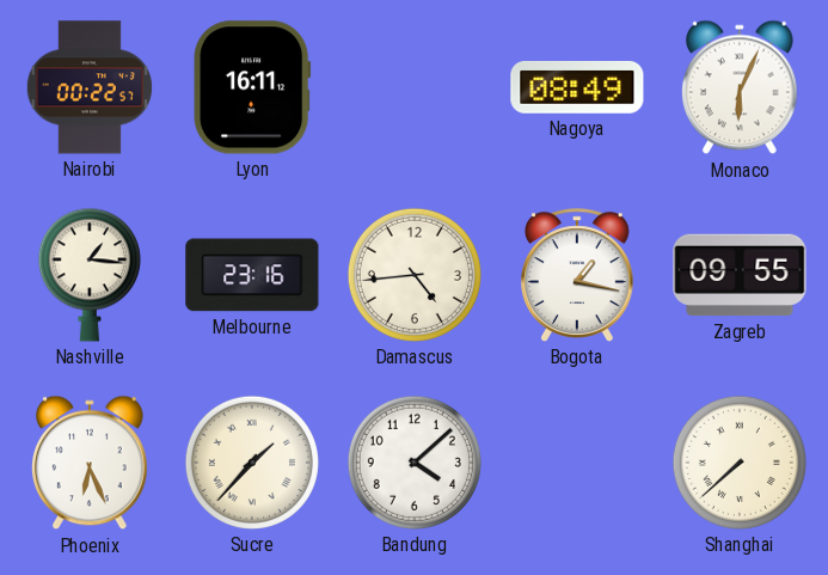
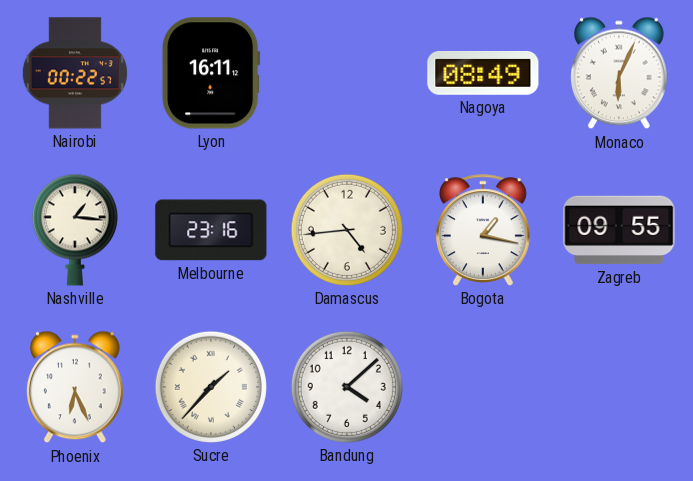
Shanghai: 7:38 -> none (740, 463)
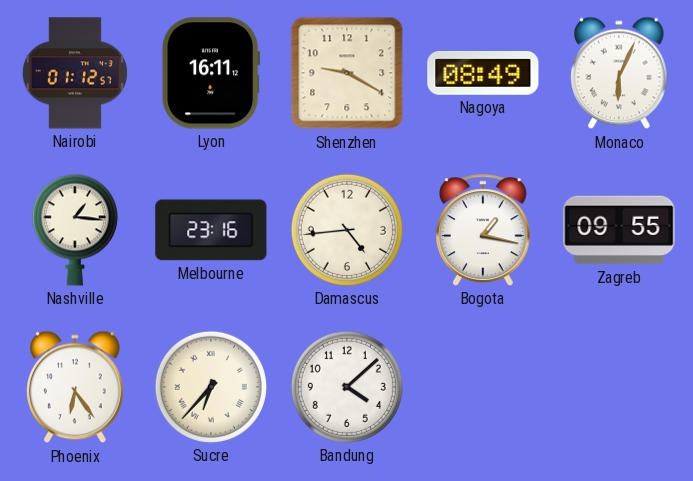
Nairobi: 00:22 -> 01:12 (75, 73)
Shenzhen: none -> 9:20 (347, 73)
Phoenix: 6:26 -> 6:24 (76, 387)
Sucre: 1:37 -> 6:37 (211, 387)
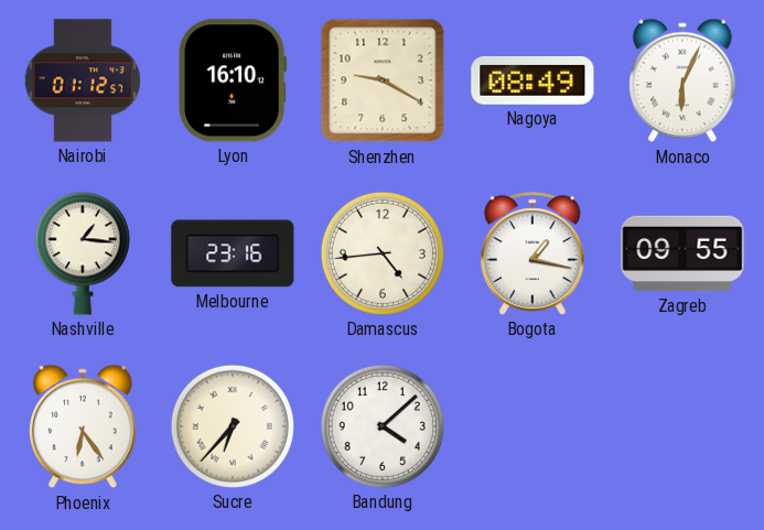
Lyon: 16:11 -> 16:10 (233, 80)
